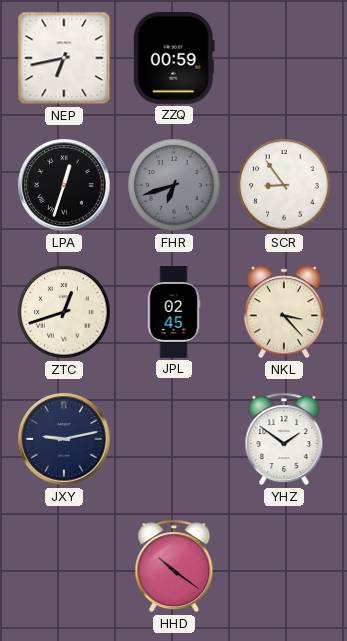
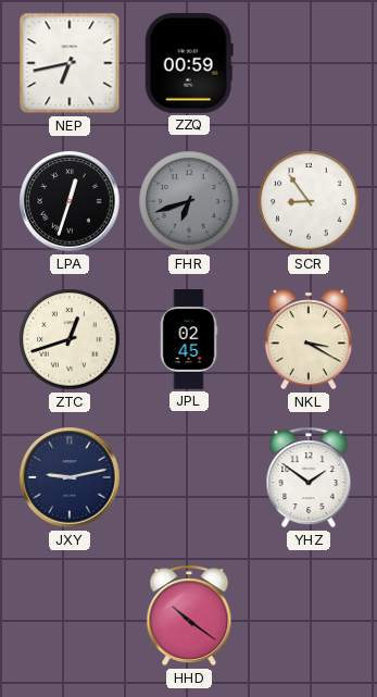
NKL: 3:23 -> 3:20 (309, 339)
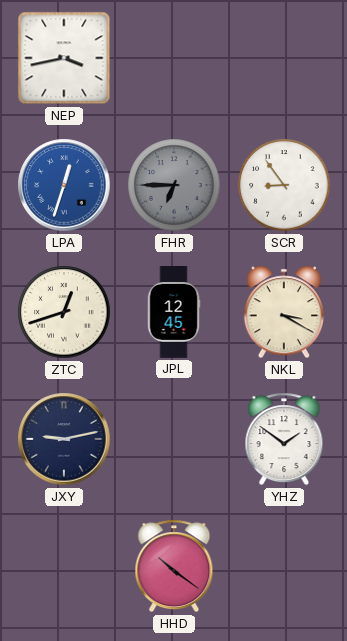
NEP: 6:43 -> 3:43 (64, 58)
ZZQ: 00:59 -> none (189, 63)
LPA dial: black -> blue (64, 185)
FHR: 6:42 -> 6:45 (174, 185)
JPL: 02:45 -> 12:45 (174, 313)
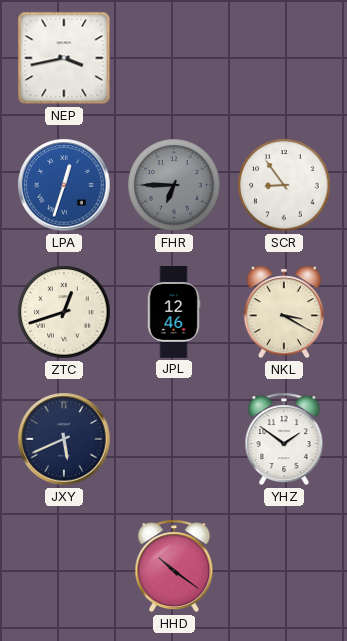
JPL: 12:45 -> 12:46 (174, 313)
JXY: 9:13 -> 5:41 (64, 439)
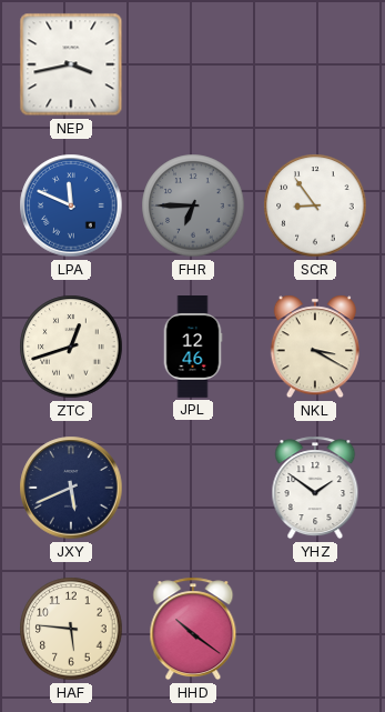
LPA: 12:33 -> 11:49 (71, 205)
HAF: none -> 5:46 (71, 629)
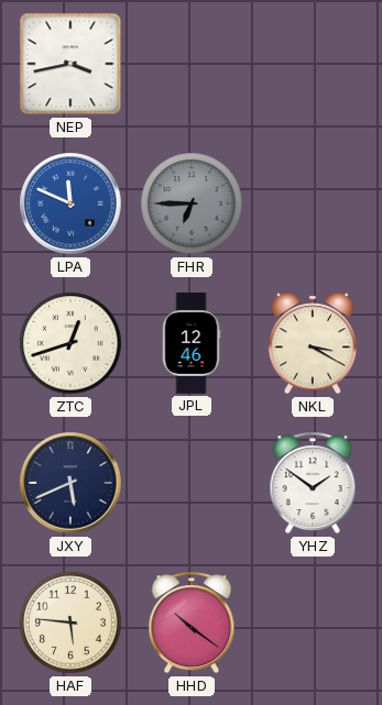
SCR: 8:54 -> none (315, 205)
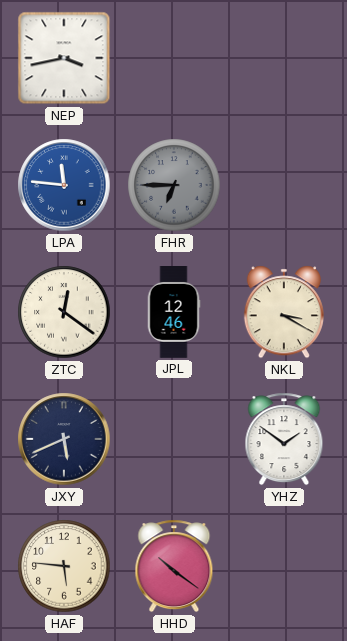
LPA: 11:49 -> 11:46 (64, 185)
ZTC: 12:42 -> 12:21 (64, 312)
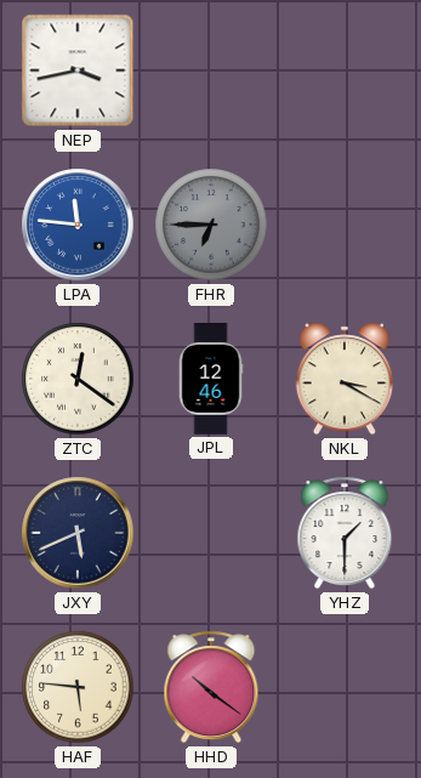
YHZ: 1:51 -> 1:30 (345, 533)
